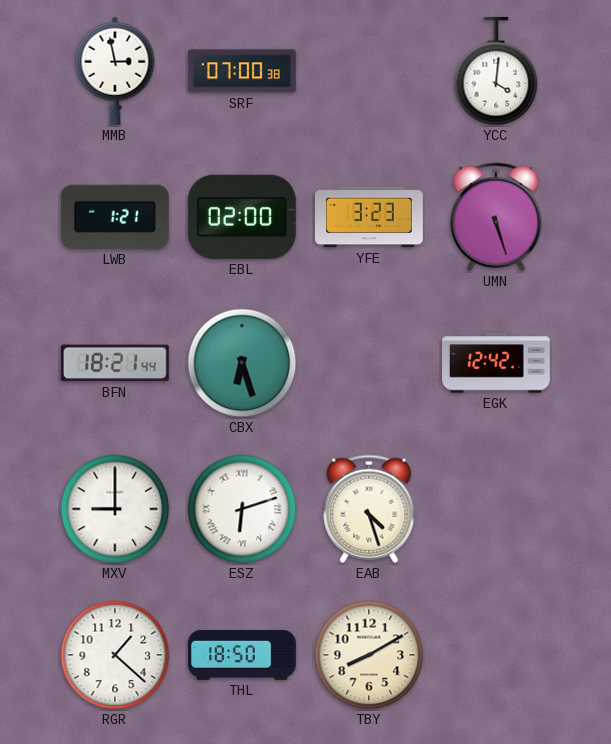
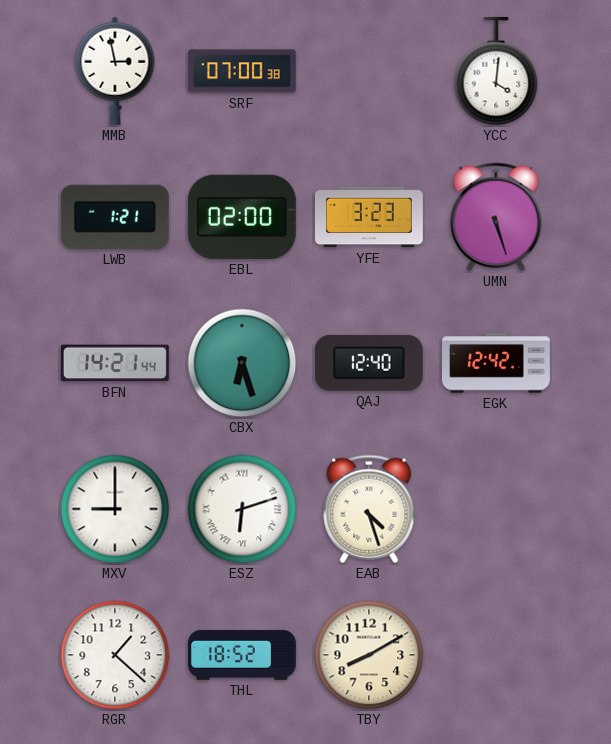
BFN: 18:21 -> 14:21 (115, 363)
QAJ: none -> 12:40 (369, 363)
THL: 18:50 -> 18:52 (243, 655)
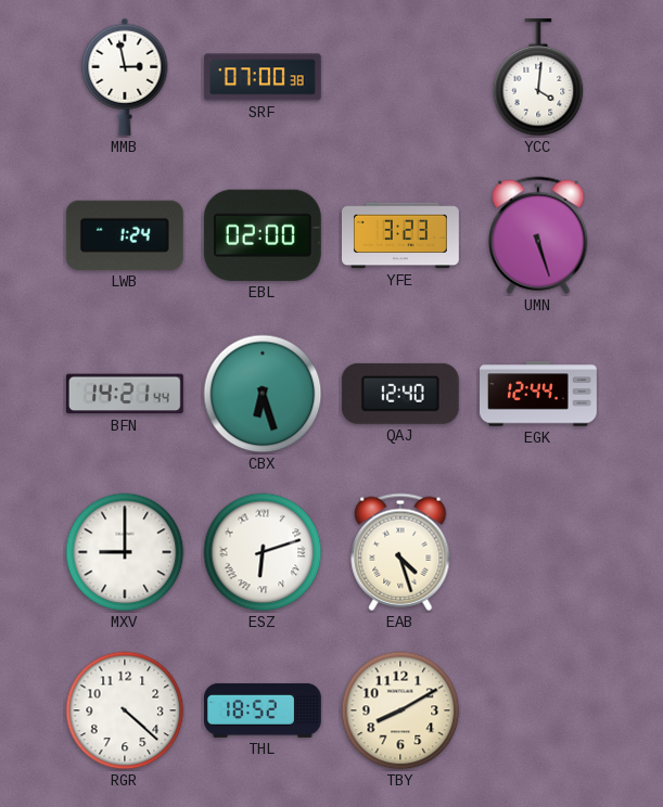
LWB: 1:21 -> 1:24 (125, 235)
EGK: 12:42 -> 12:44 (539, 394)
RGR: 1:22 -> 4:22 (125, 710)
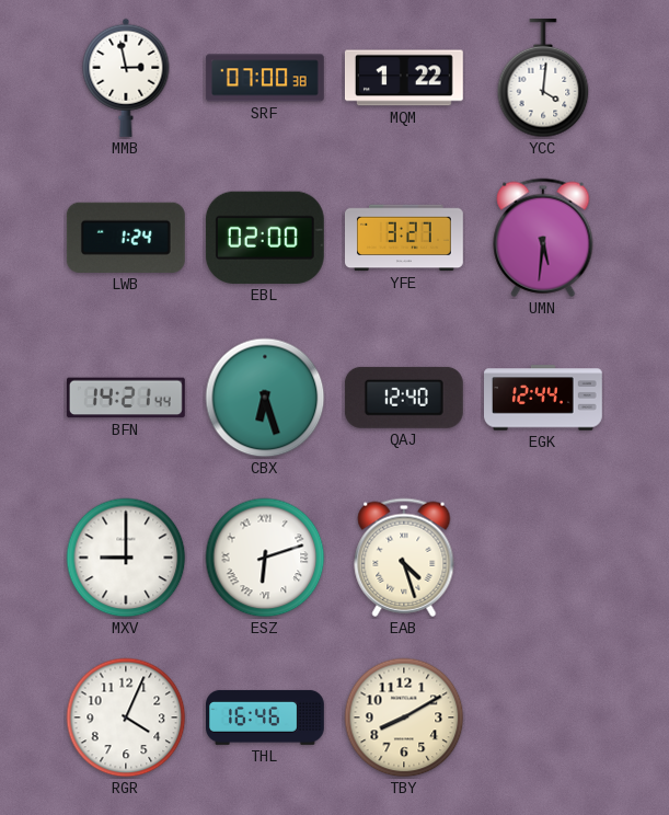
MQM: none -> 1:22 (404, 78)
YFE: 3:23 -> 3:27 (405, 238)
UMN: 5:27 -> 5:31 (543, 238)
RGR: 4:22 -> 4:04 (126, 718)
THL: 18:52 -> 16:46 (266, 718)
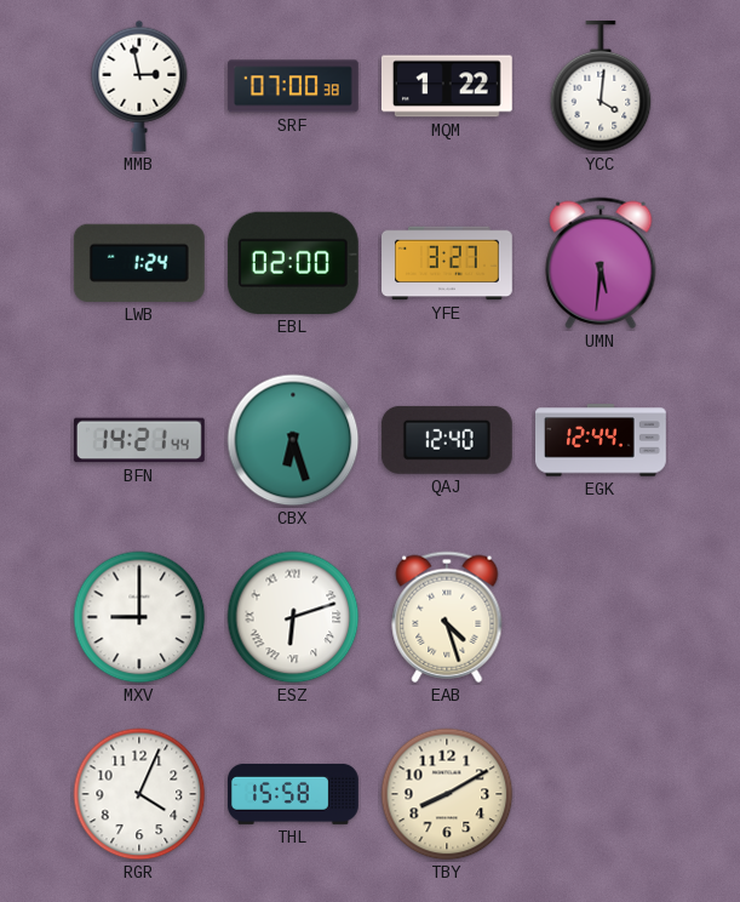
THL: 16:46 -> 15:58 (294, 794)
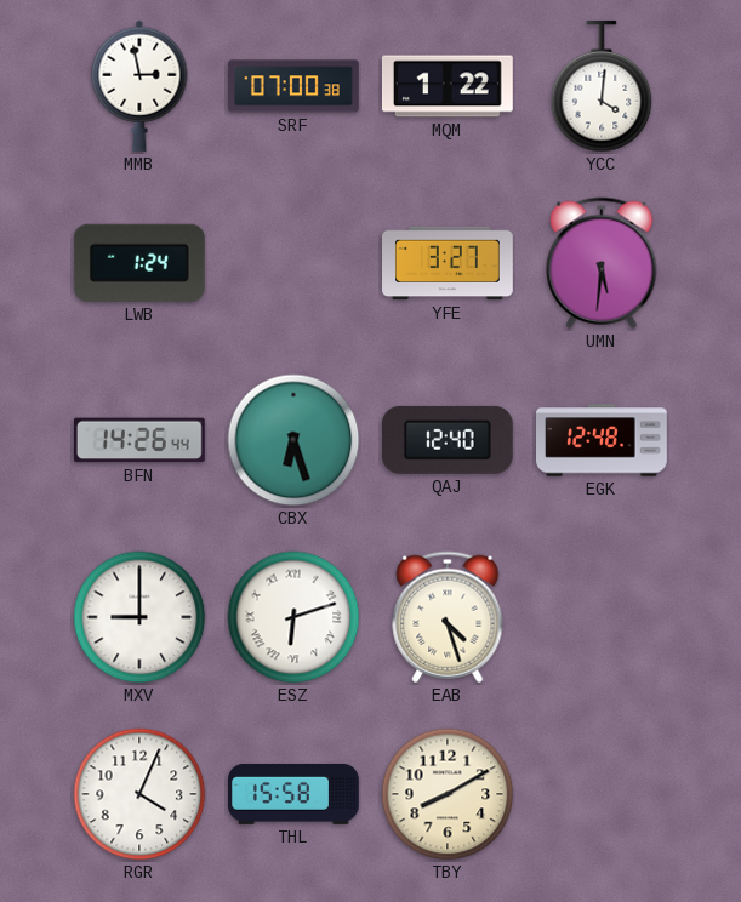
EBL: 02:00 -> none (293, 263)
BFN: 14:21 -> 14:26 (139, 440)
EGK: 12:44 -> 12:48 (603, 440)
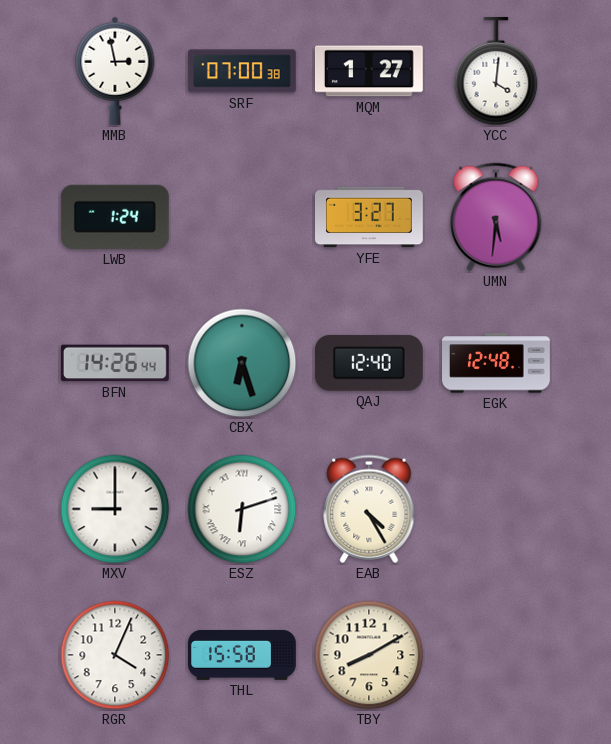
MQM: 1:22 -> 1:27 (369, 71)
EAB: 4:27 -> 4:25 (369, 509)
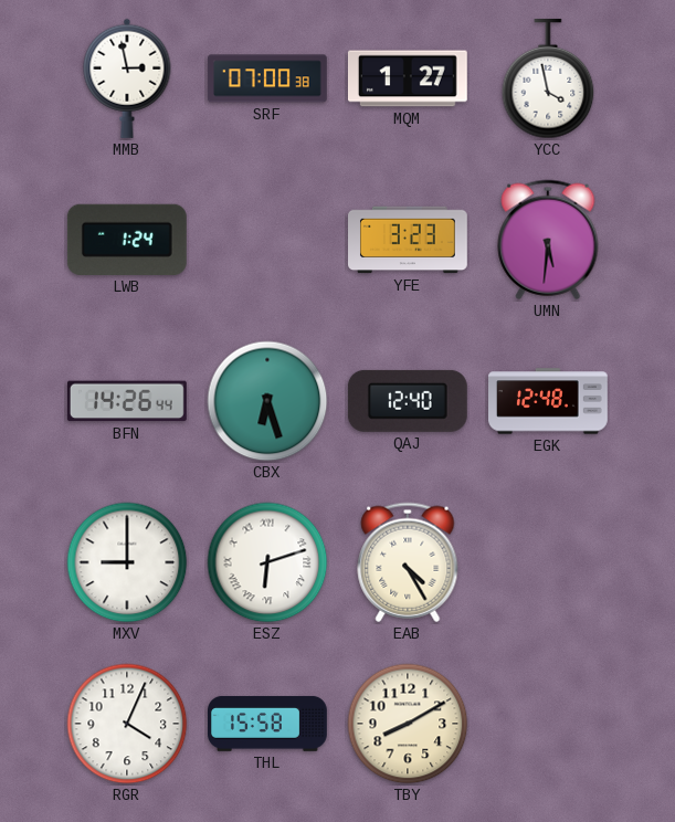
YCC: 4:01 -> 3:58 (548, 78)
YFE: 3:27 -> 3:23 (409, 240)
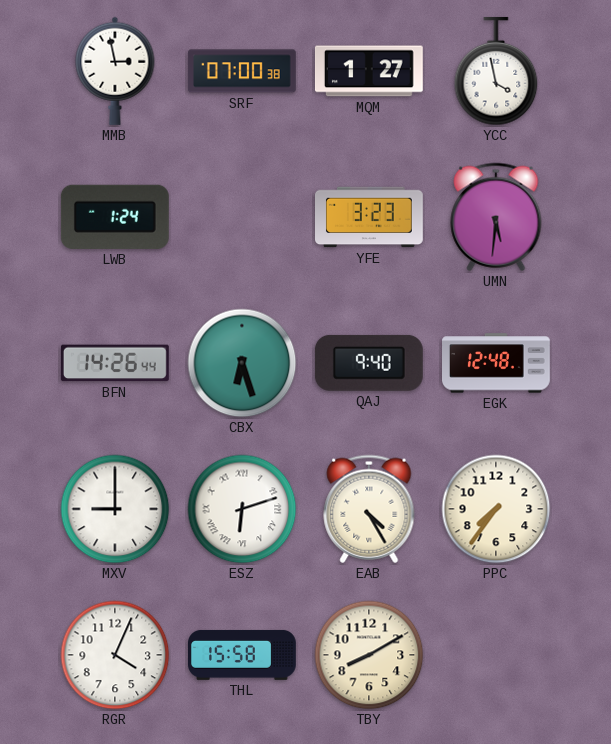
QAJ: 12:40 -> 9:40 (369, 363)
PPC: none -> 7:36 (496, 509)
